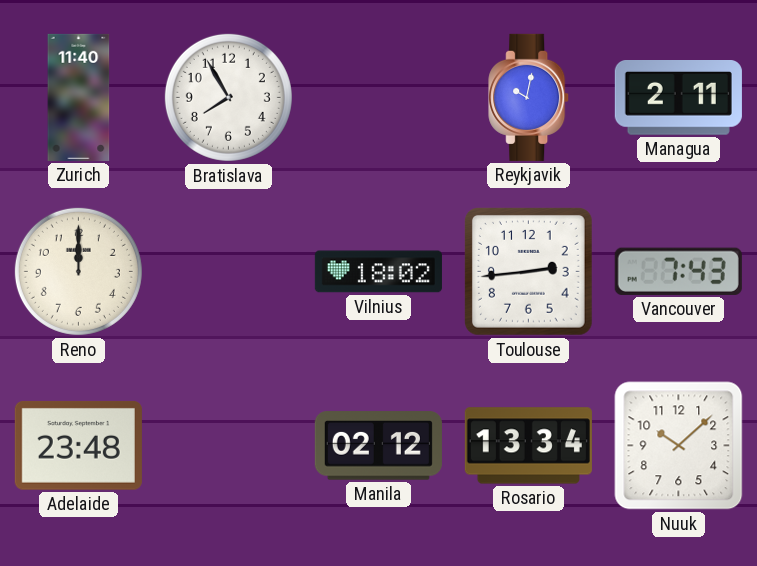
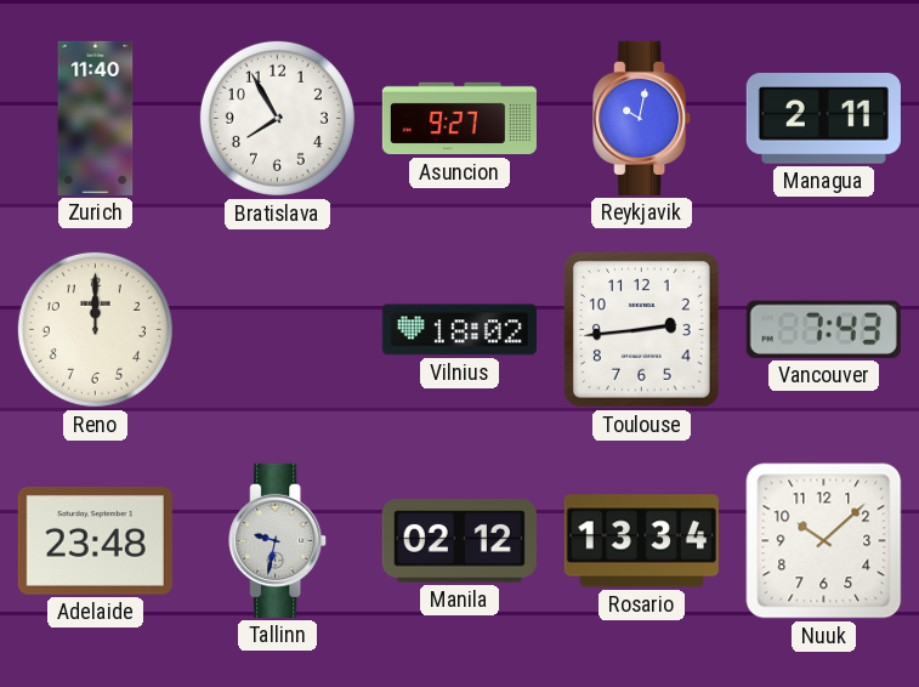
Asuncion: none -> 9:27 (459, 119)
Tallinn: none -> 9:32 (278, 540)
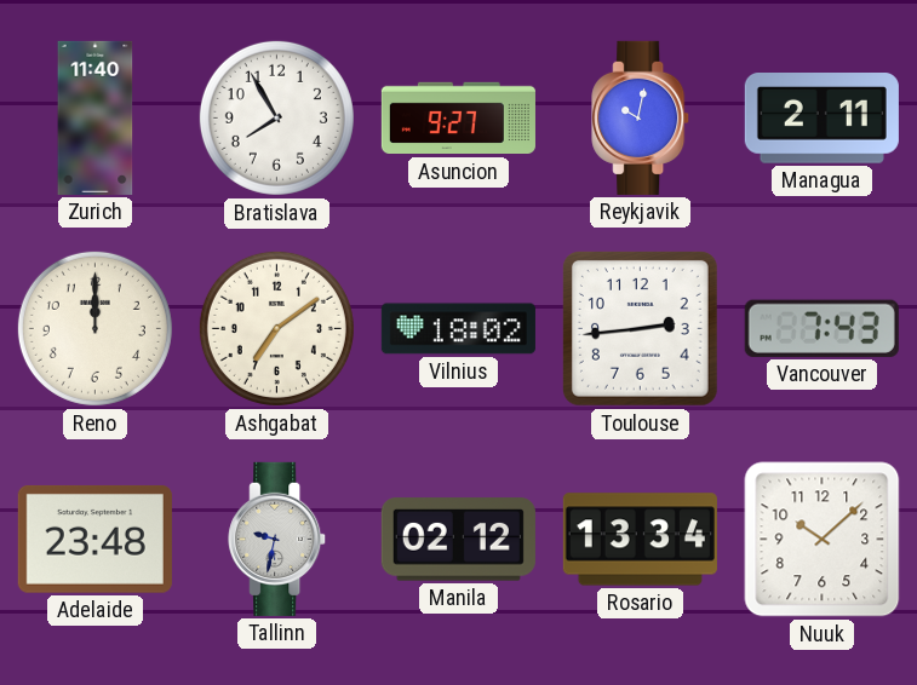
Ashgabat: none -> 7:09 (276, 328)
